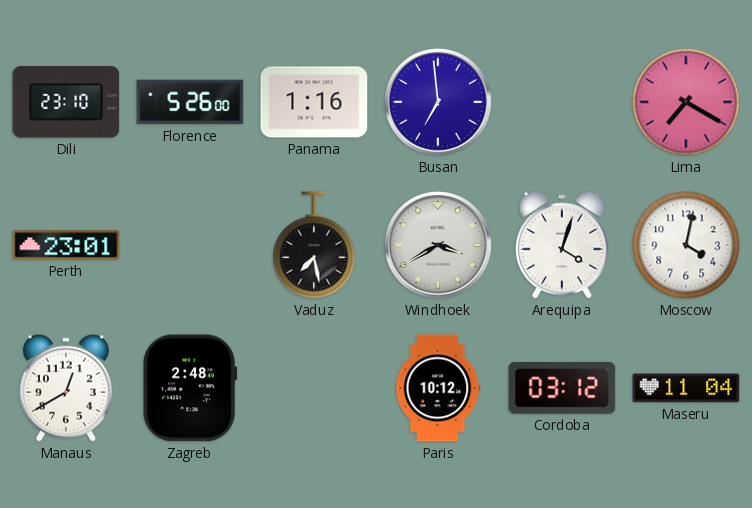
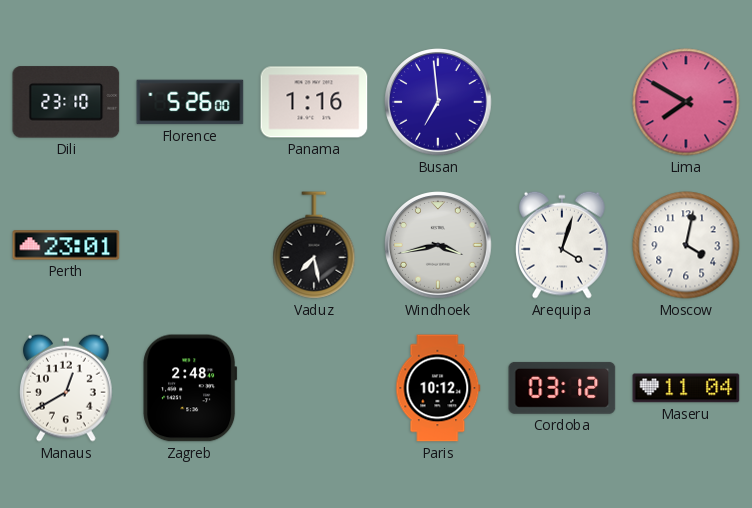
Lima: 7:20 -> 7:50 (686, 102)
Windhoek: 3:40 -> 3:43 (438, 245)
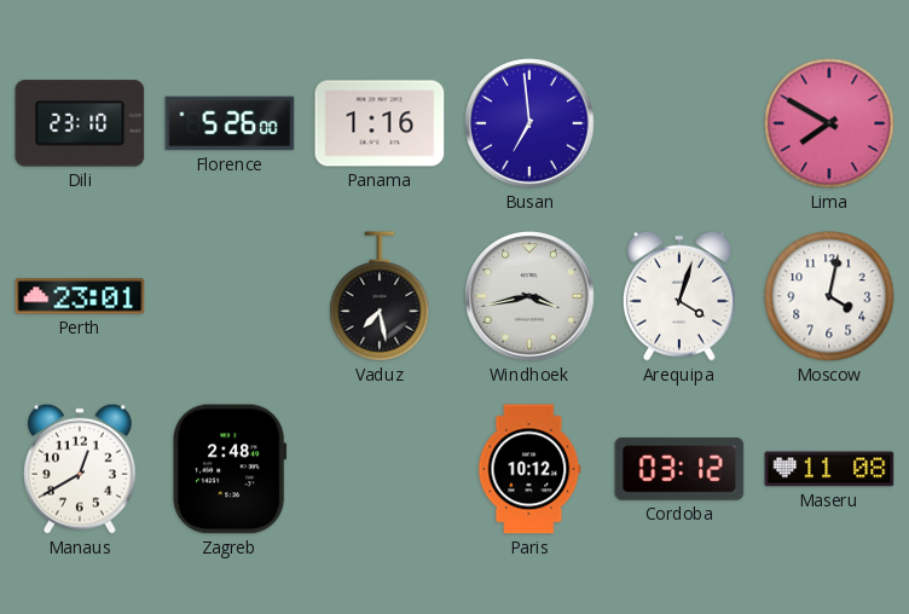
Maseru: 11:04 -> 11:08 (829, 469)
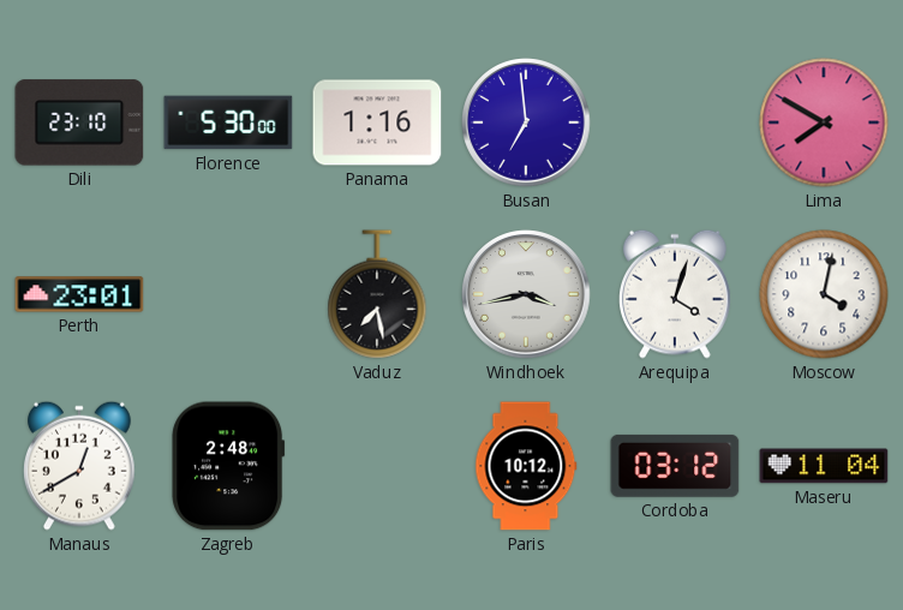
Florence: 5:26 -> 5:30 (228, 122)
Maseru: 11:08 -> 11:04 (824, 466)
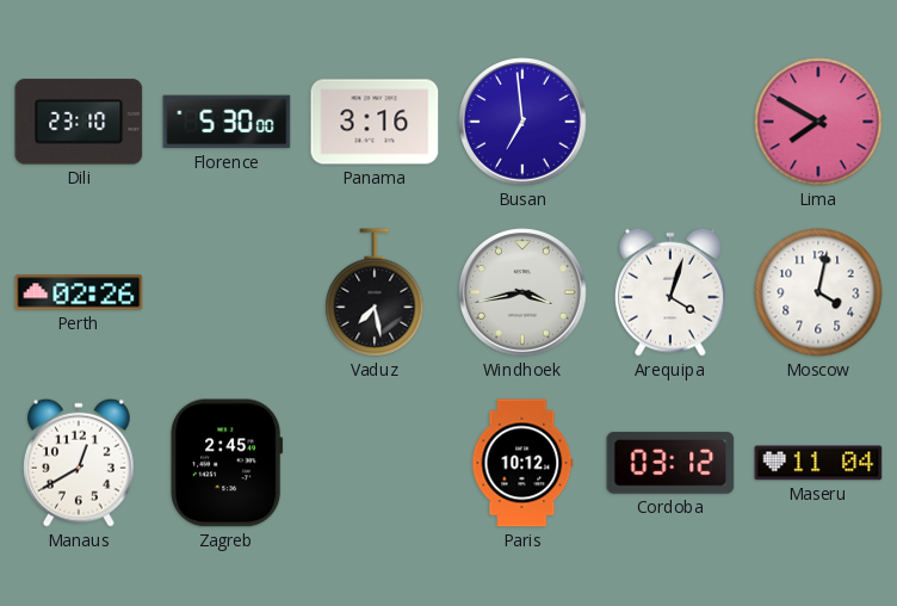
Panama: 1:16 -> 3:16 (375, 122)
Perth: 23:01 -> 02:26 (79, 292)
Zagreb: 2:48 -> 2:45 (227, 463)
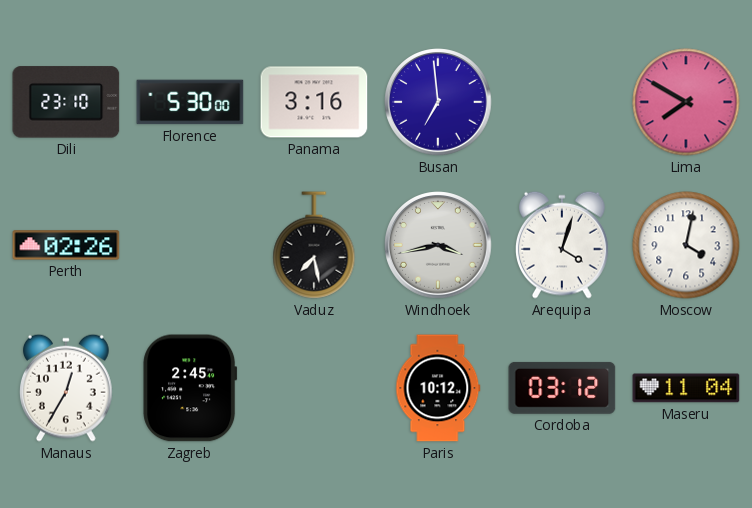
Manaus: 12:40 -> 12:35 (66, 388)
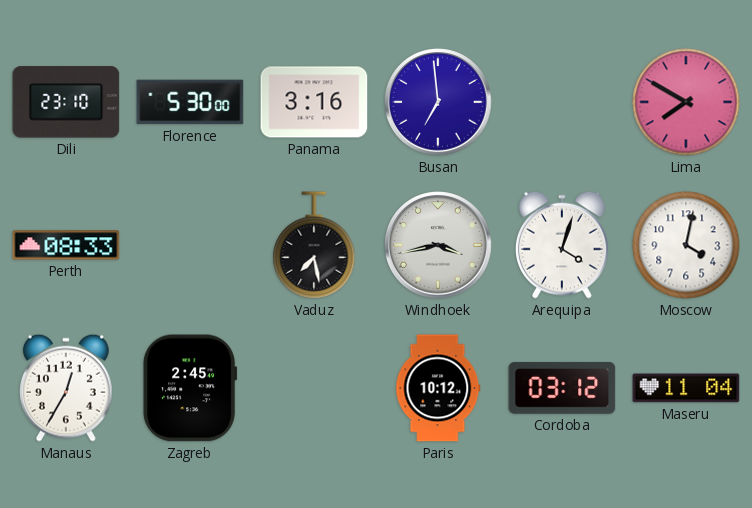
Perth: 02:26 -> 08:33 (66, 245)
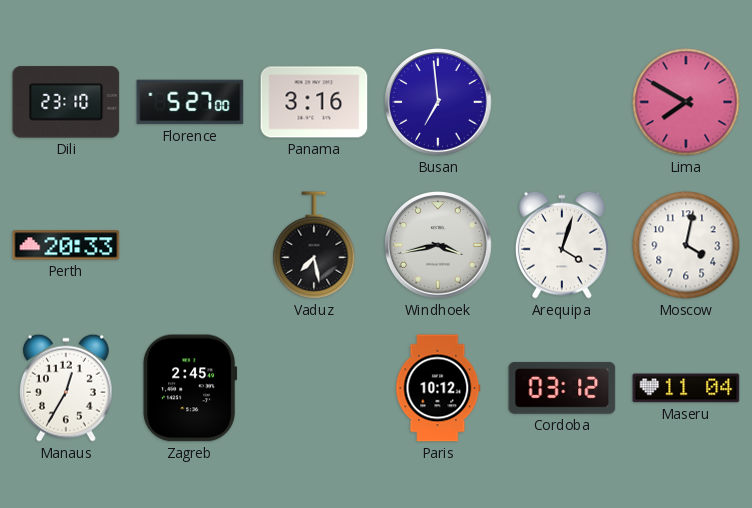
Florence: 5:30 -> 5:27 (190, 102)
Perth: 08:33 -> 20:33 (66, 245)
